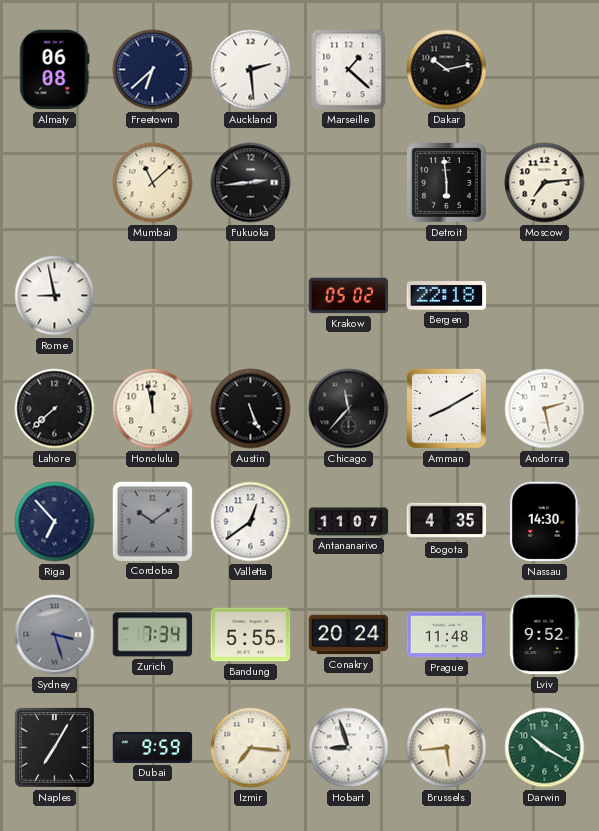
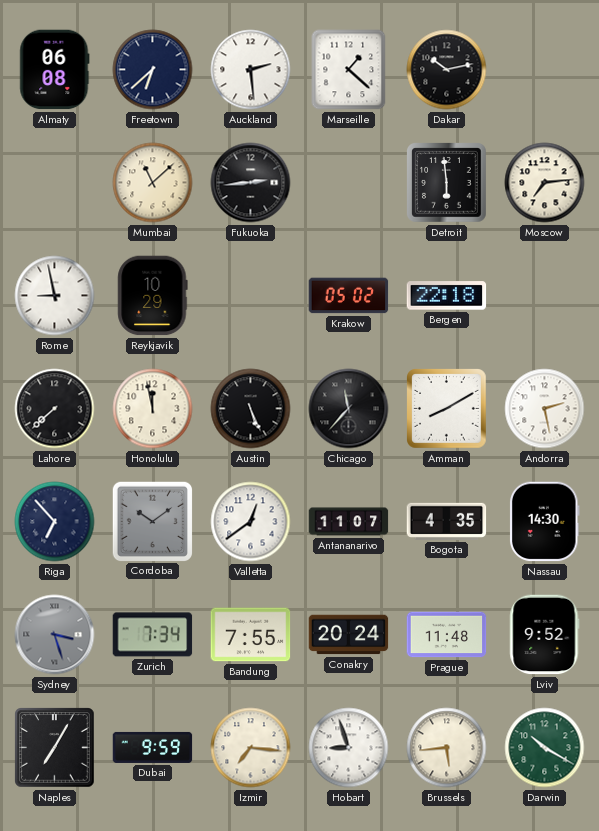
Reykjavik: none -> 10:29 (153, 296)
Bandung: 5:55 -> 7:55 (251, 635)
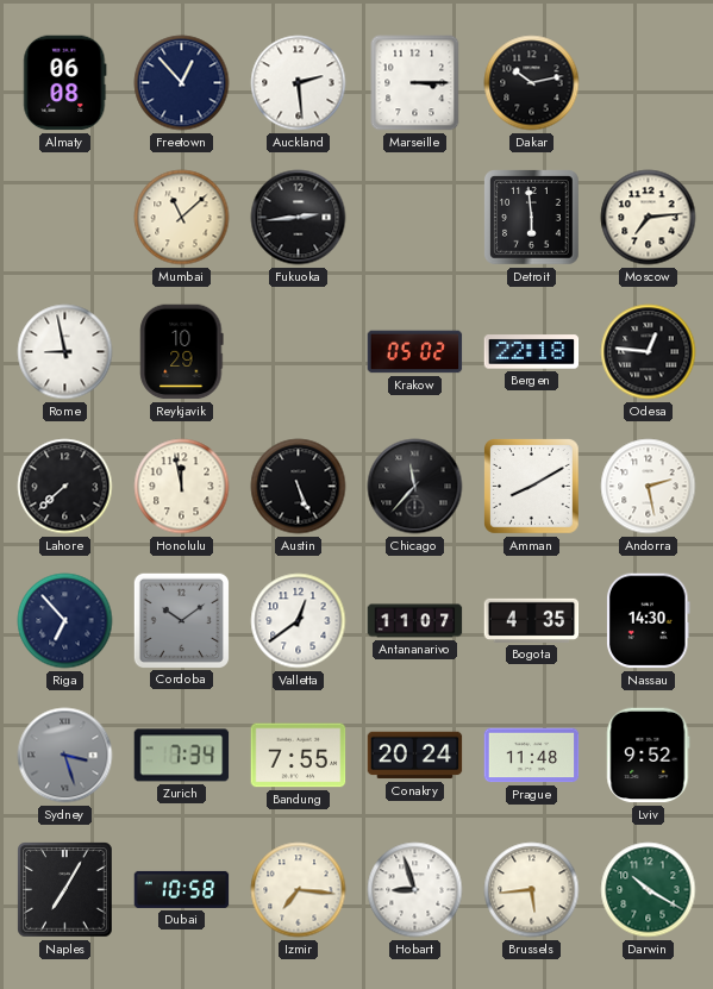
Freetown: 6:38 -> 12:53 (182, 83)
Marseille: 1:22 -> 3:15 (415, 83)
Odesa: none -> 12:46 (649, 352)
Dubai: 9:59 -> 10:58 (182, 889)
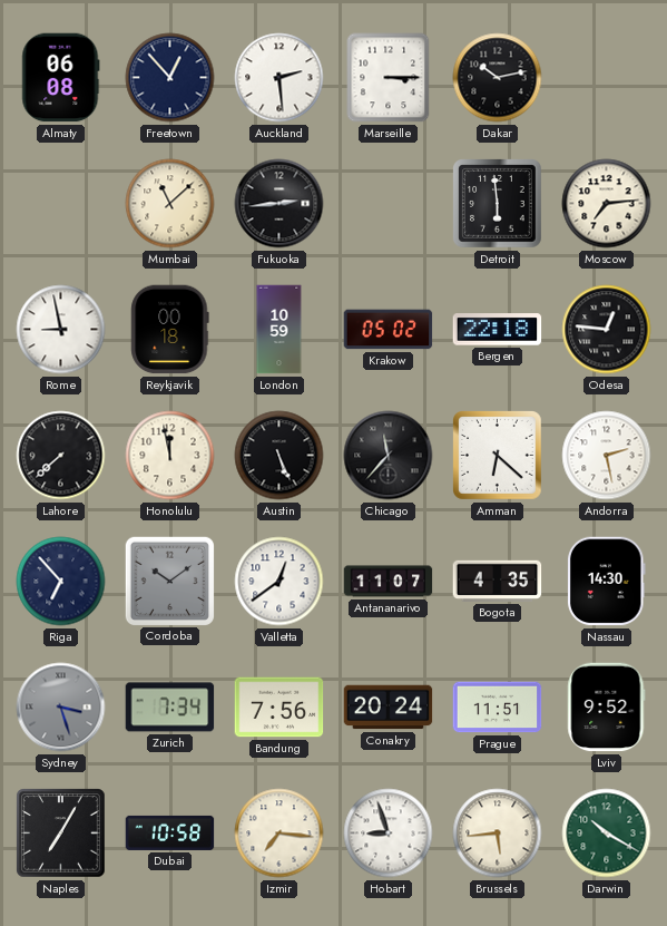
Reykjavik: 10:29 -> 00:18 (170, 330)
London: none -> 10:59 (279, 330)
Amman: 8:10 -> 6:22 (498, 456)
Bandung: 7:55 -> 7:56 (279, 708)
Prague: 11:48 -> 11:51 (498, 708)
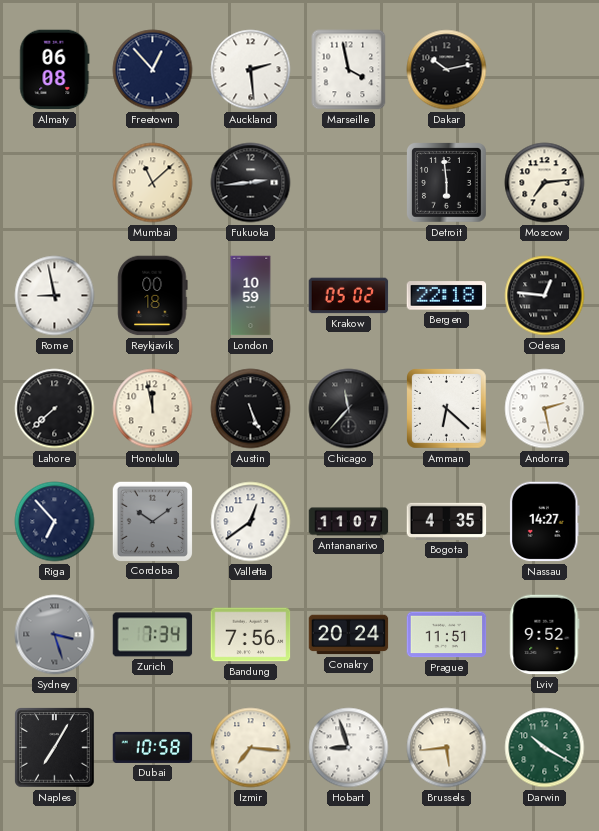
Marseille: 3:15 -> 3:58 (349, 70)
Nassau: 14:30 -> 14:27 (545, 522)
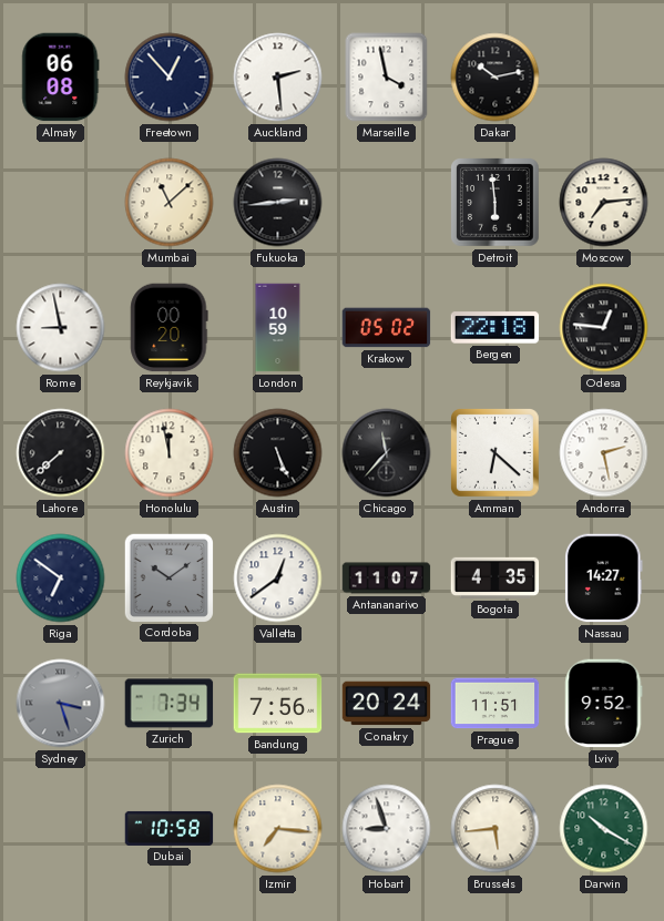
Reykjavik: 00:18 -> 00:20 (170, 328)
Riga: 6:53 -> 6:51 (61, 579)
Naples: 7:05 -> none (55, 748)
